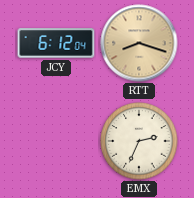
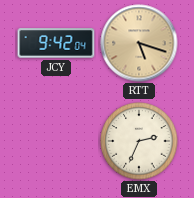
JCY: 6:12 -> 9:42 (56, 43)
RTT: 8:18 -> 5:18 (139, 43)
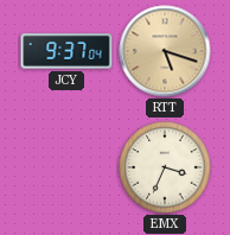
JCY: 9:42 -> 9:37 (66, 51)
EMX: 2:34 -> 3:34 (165, 167)
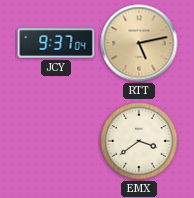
RTT: 5:18 -> 5:13 (139, 43)
EMX: 3:34 -> 3:39 (139, 141)
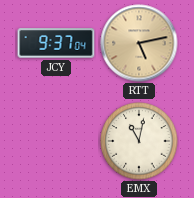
EMX: 3:39 -> 11:02 (139, 141)
